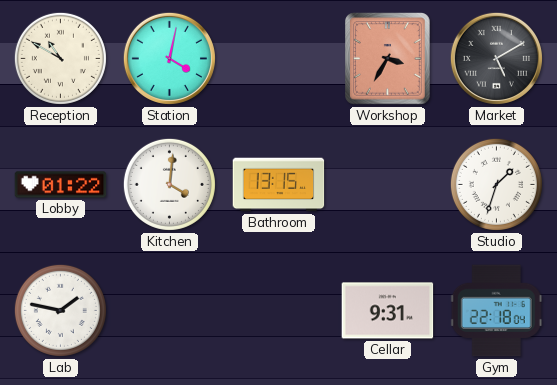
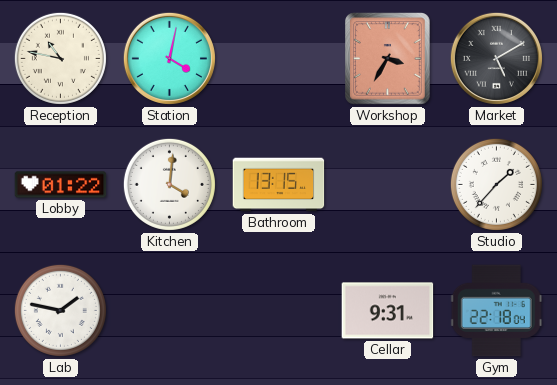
Reception: 10:50 -> 10:47 (60, 58)
Studio: 1:33 -> 1:37 (496, 184)
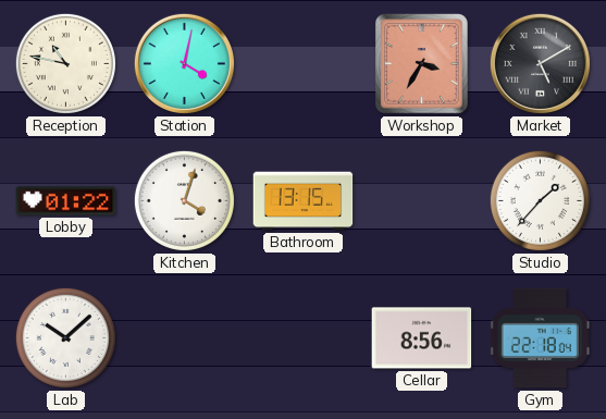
Kitchen: 4:01 -> 4:03 (184, 200)
Lab: 1:47 -> 10:08 (65, 337)
Cellar: 9:31 -> 8:56 (422, 338)
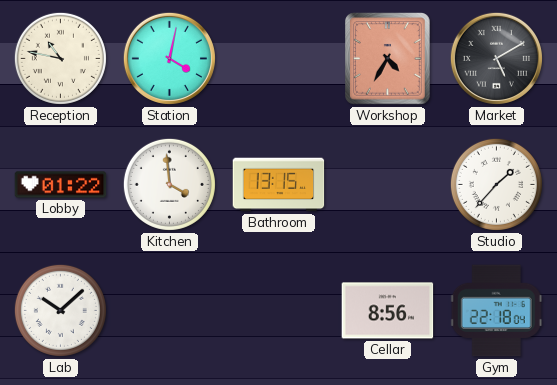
Workshop: 3:35 -> 4:35 (388, 59)
Kitchen: 4:03 -> 3:59 (169, 184)
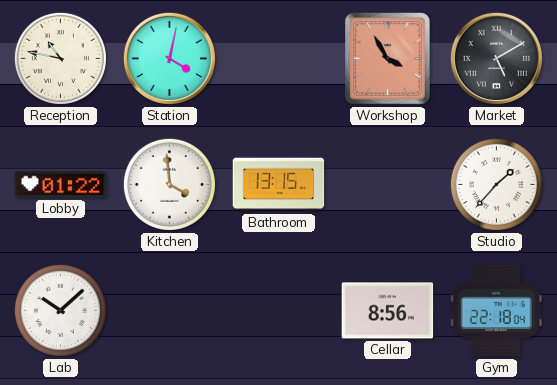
Workshop: 4:35 -> 3:55 (388, 59)
